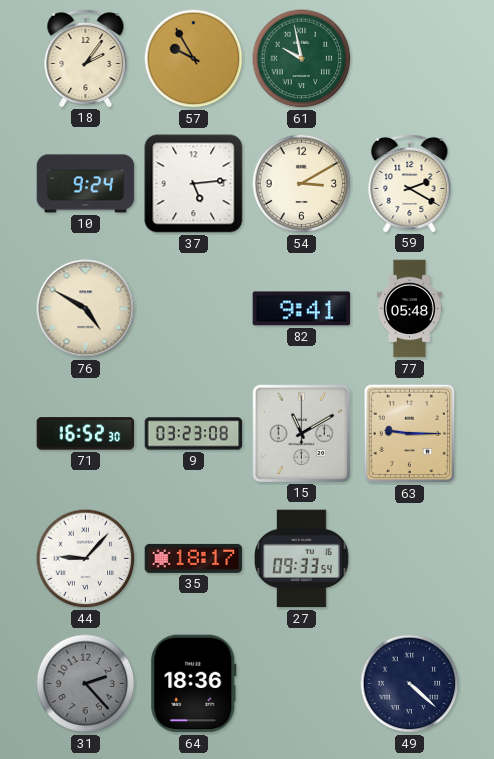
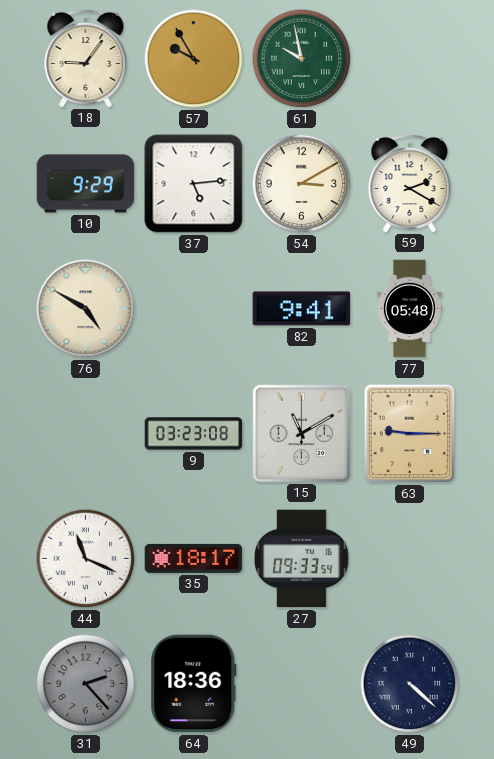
18: 2:06 -> 9:06 (86, 58)
10: 9:24 -> 9:29 (86, 184)
71: 16:52 -> none (86, 434)
44: 9:07 -> 11:19 (86, 559)
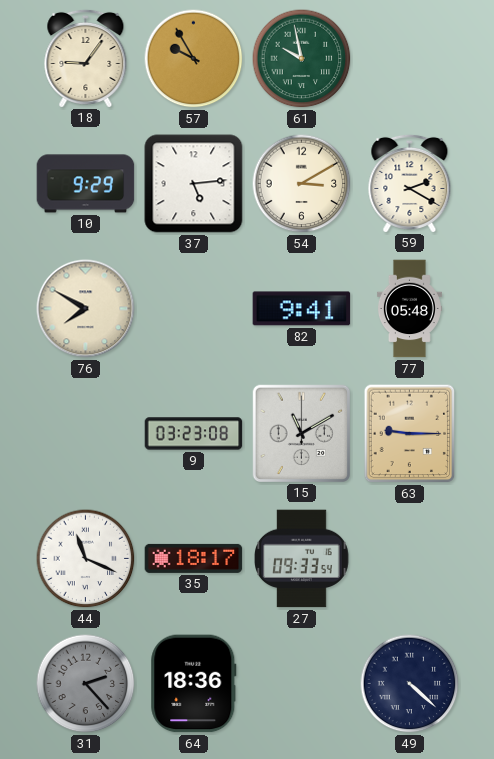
76: 4:50 -> 7:50 (86, 309)
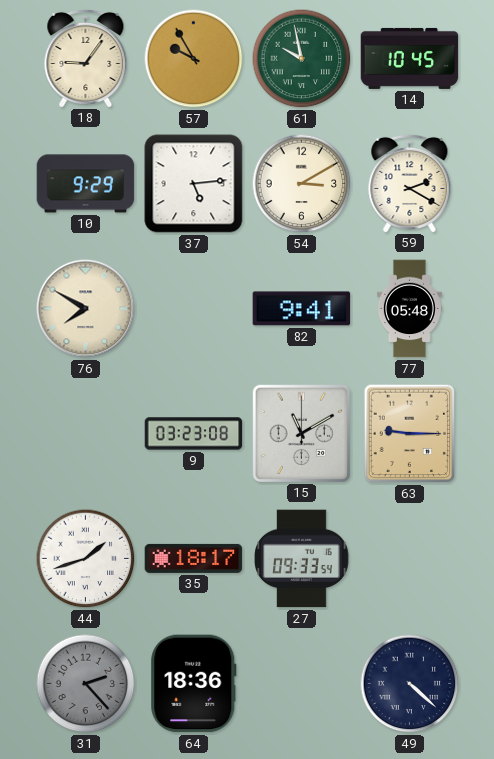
14: none -> 10:45 (410, 58)
44: 11:19 -> 1:42 (86, 559)
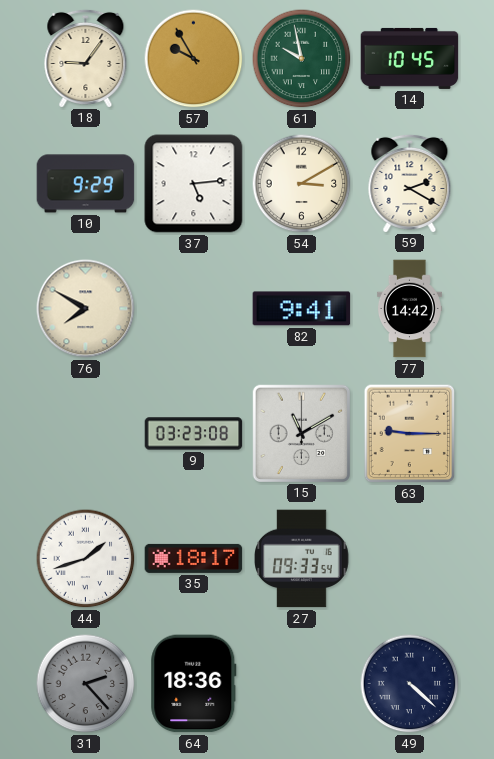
77: 05:48 -> 14:42 (409, 309)
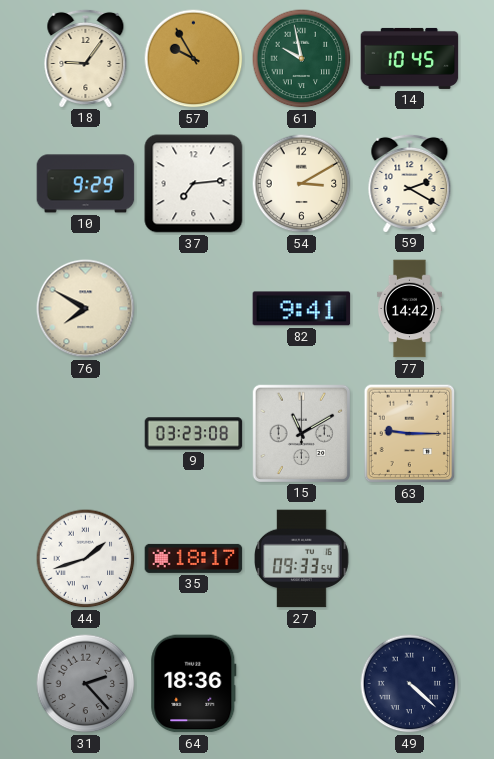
37: 5:14 -> 7:14 (194, 184)
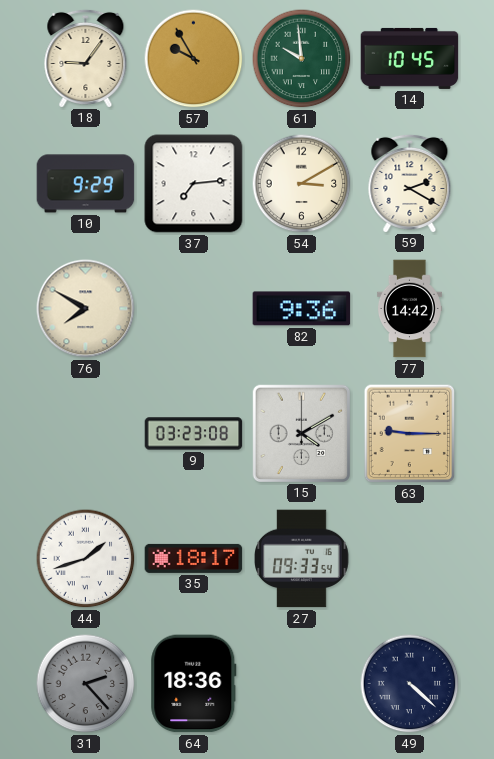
61: 9:58 -> 9:59 (302, 59)
82: 9:41 -> 9:36 (302, 309)
15: 11:10 -> 4:10 (301, 433)
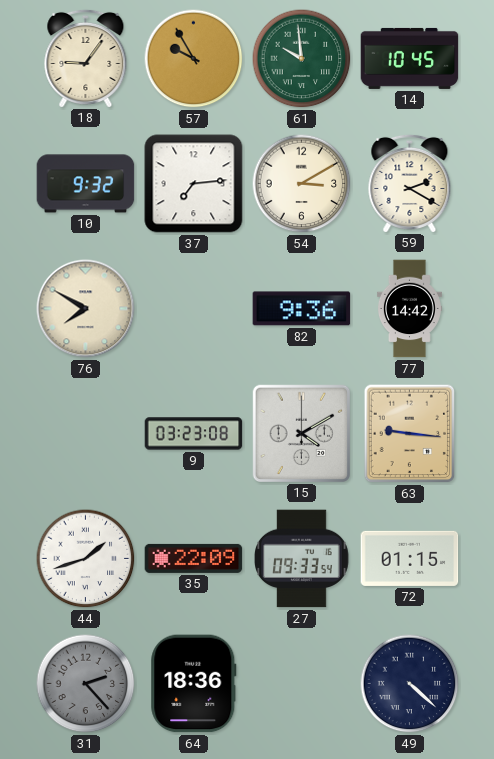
10: 9:29 -> 9:32 (86, 184)
63: 9:15 -> 9:16 (410, 434)
35: 18:17 -> 22:09 (194, 558)
72: none -> 01:15 (410, 558)
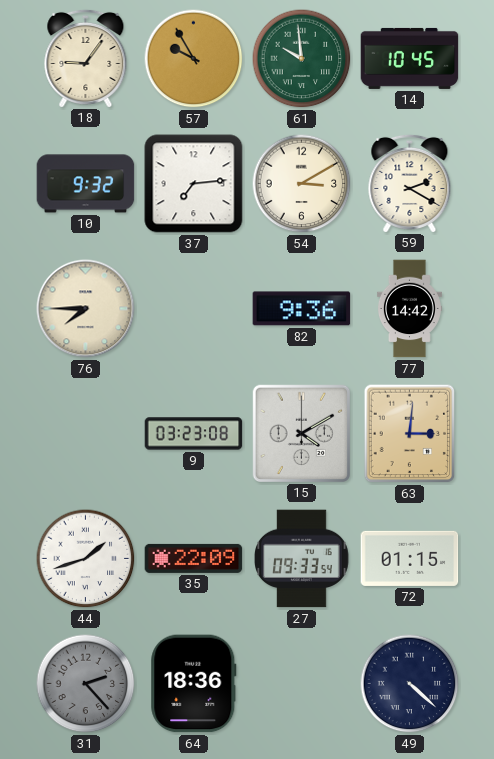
76: 7:50 -> 7:45 (86, 309)
63: 9:16 -> 3:01 (410, 434)
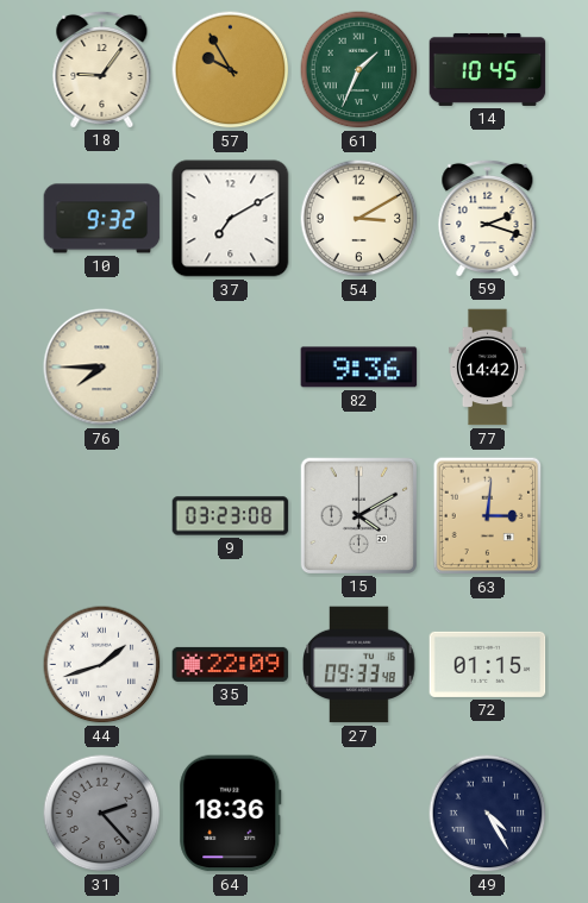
61: 9:59 -> 1:34 (359, 70)
37: 7:14 -> 7:10 (231, 219)
59: 2:20 -> 2:18 (488, 218)
27: 09:33:54 -> 09:33:48 (359, 665)
49: 4:22 -> 4:25 (488, 814)
